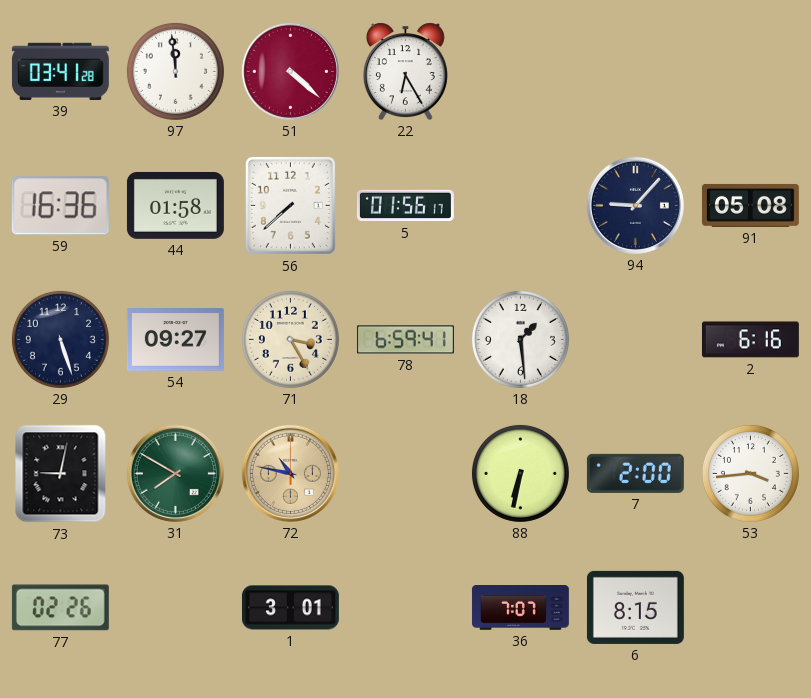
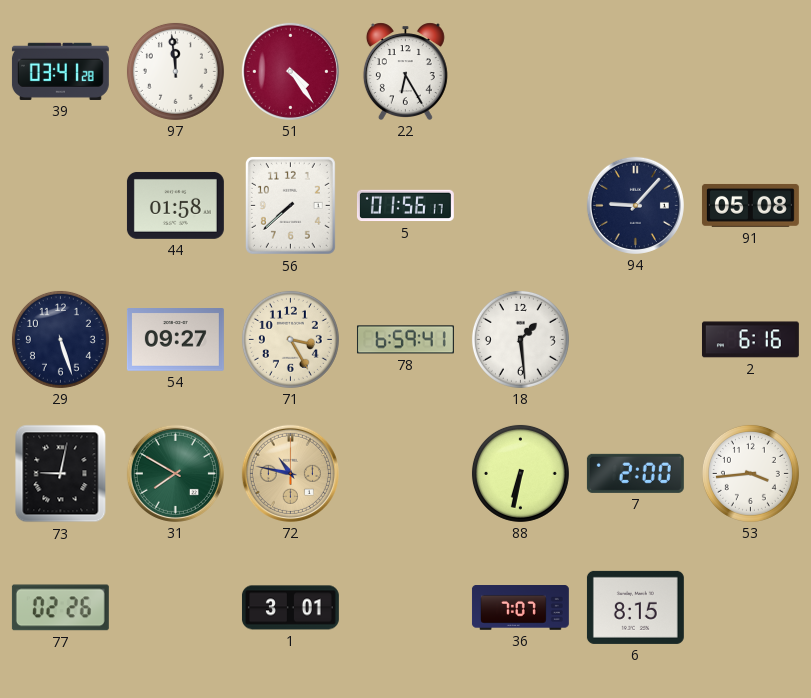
51: 4:22 -> 4:24 (290, 71)
59: 16:36 -> none (60, 206)
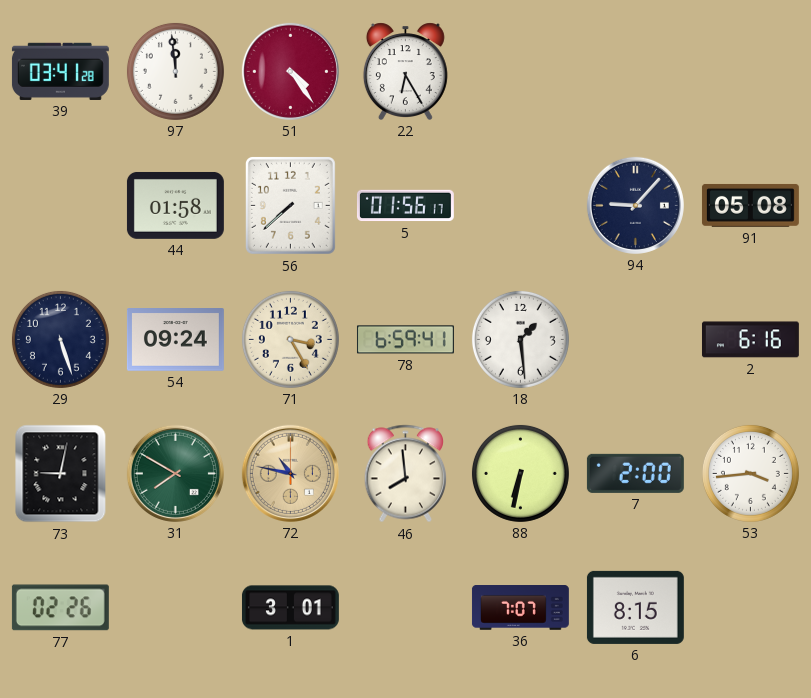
54: 09:27 -> 09:24 (175, 340)
46: none -> 7:59 (406, 474)
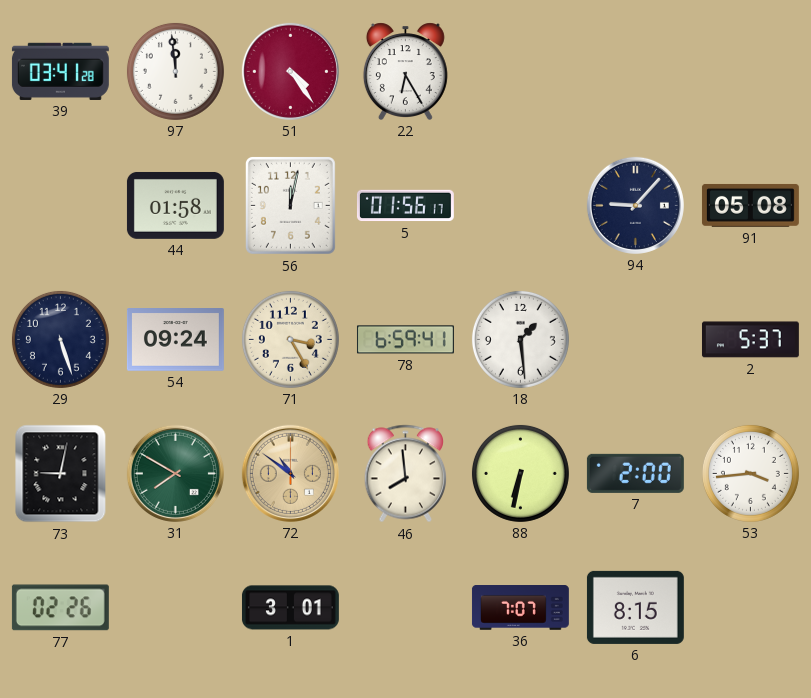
56: 7:38 -> 12:02 (290, 205)
2: 6:16 -> 5:37 (750, 340)
72: 10:47 -> 10:51 (290, 473)
